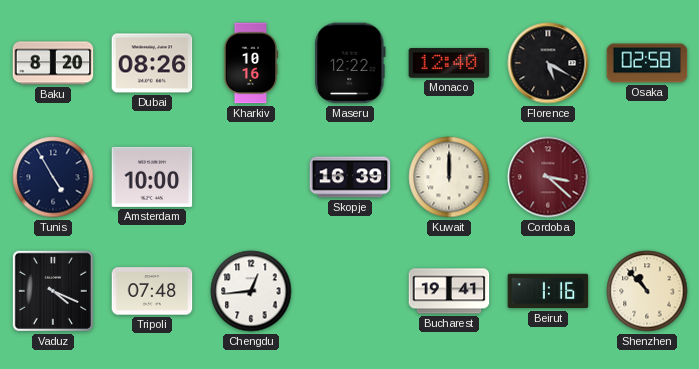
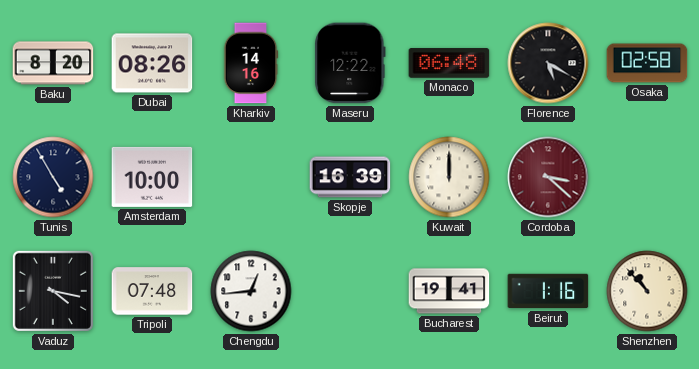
Kharkiv: 10:16 -> 14:16 (251, 63)
Monaco: 12:40 -> 06:48 (449, 63)
Vaduz: 4:19 -> 4:17 (53, 291)
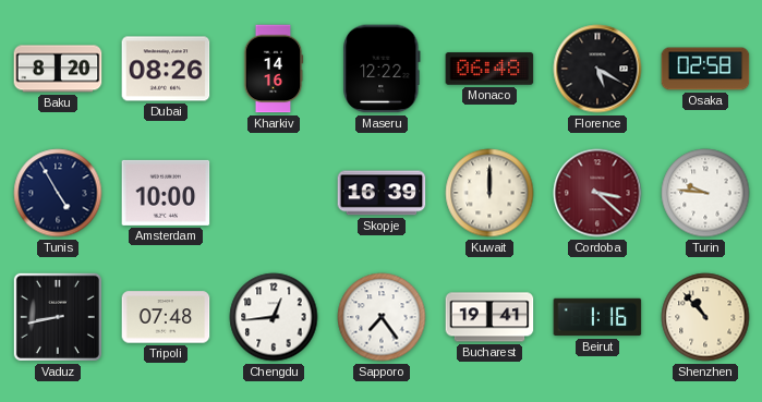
Turin: none -> 9:46 (705, 193)
Vaduz: 4:17 -> 8:43 (58, 317)
Sapporo: none -> 7:24 (382, 317)
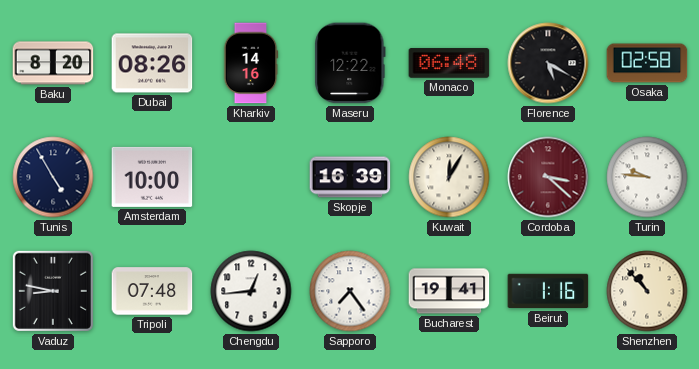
Kuwait: 12:00 -> 12:05 (449, 177)
Vaduz: 8:43 -> 8:47 (53, 291)
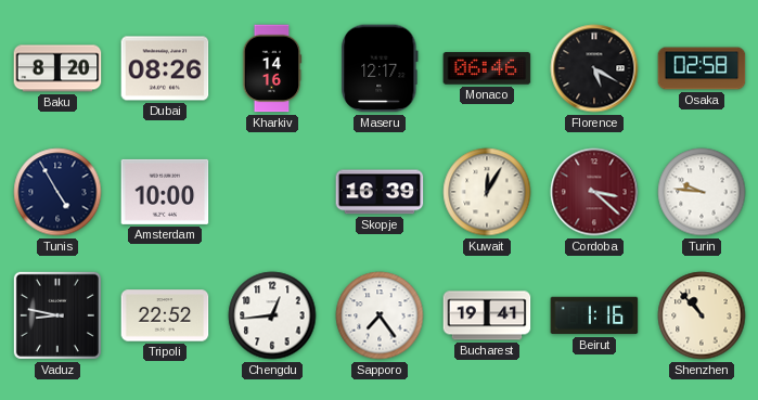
Maseru: 12:22 -> 12:17 (380, 68)
Monaco: 06:48 -> 06:46 (487, 68)
Tripoli: 07:48 -> 22:52 (165, 315)
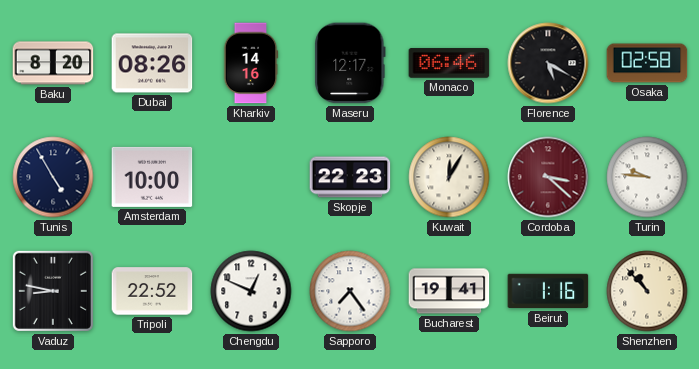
Skopje: 16:39 -> 22:23 (350, 177)
Chengdu: 12:44 -> 12:49 (251, 291)
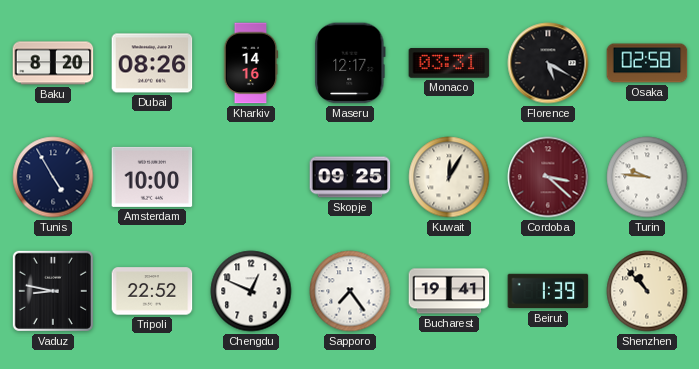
Monaco: 06:46 -> 03:31 (449, 63)
Skopje: 22:23 -> 09:25 (350, 177)
Beirut: 1:16 -> 1:39 (548, 291)
